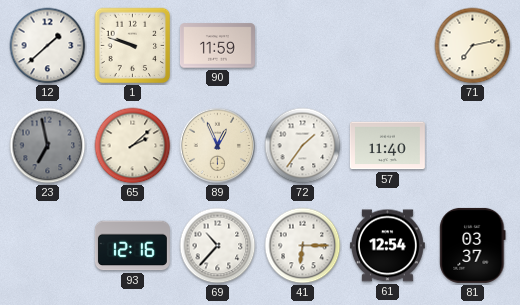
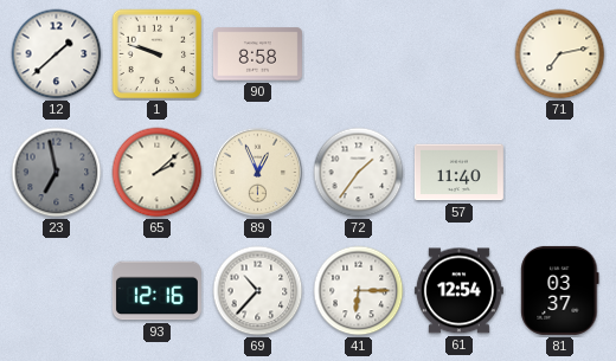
90: 11:59 -> 8:58 (257, 54)
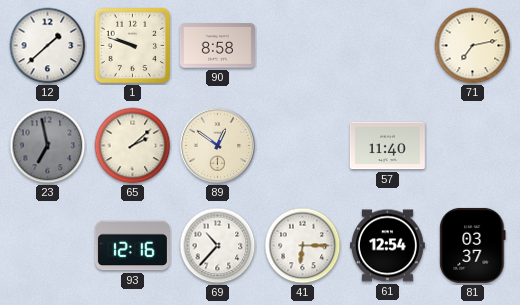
89: 12:56 -> 12:51 (218, 146)
72: 1:36 -> none (359, 173)
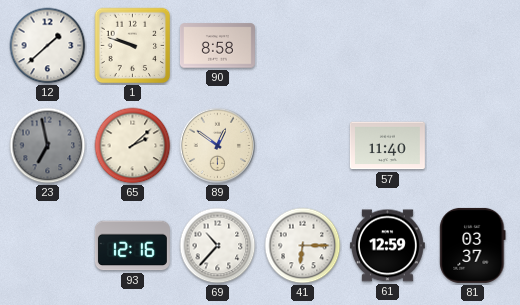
71: 7:13 -> none (473, 46)
61: 12:54 -> 12:59 (387, 246)
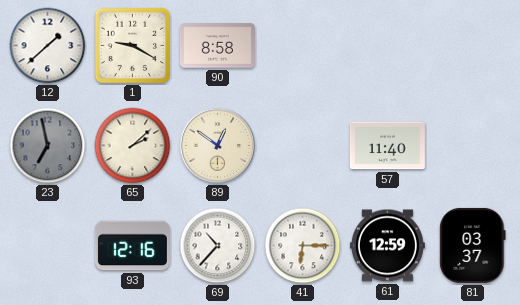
1: 9:48 -> 9:20 (133, 46)
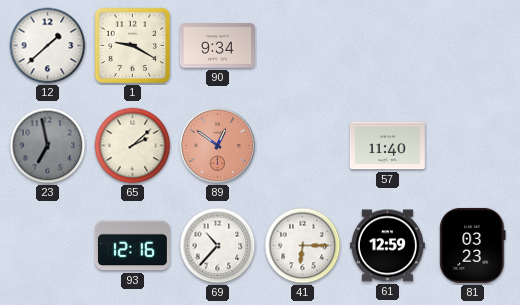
90: 8:58 -> 9:34 (217, 46)
89 dial: cream -> salmon (218, 146)
81: 03:37 -> 03:23 (473, 245)
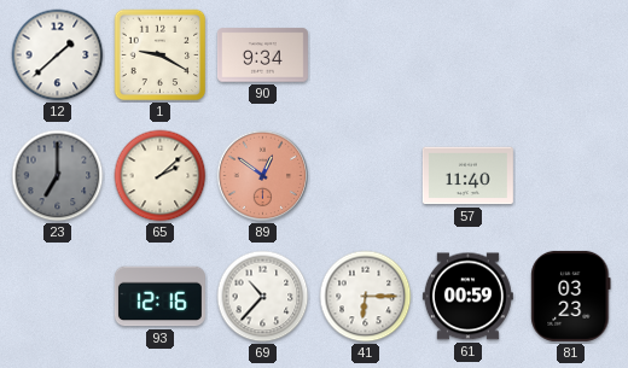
23: 6:58 -> 7:00 (58, 176)
61: 12:59 -> 00:59 (467, 297)
